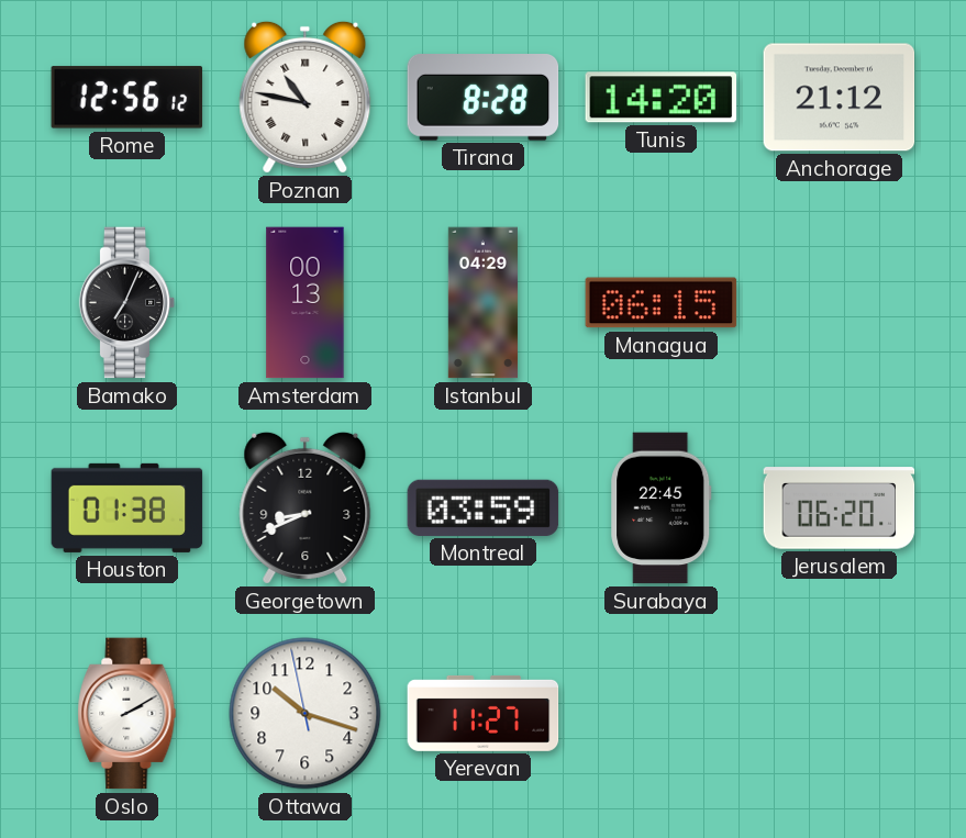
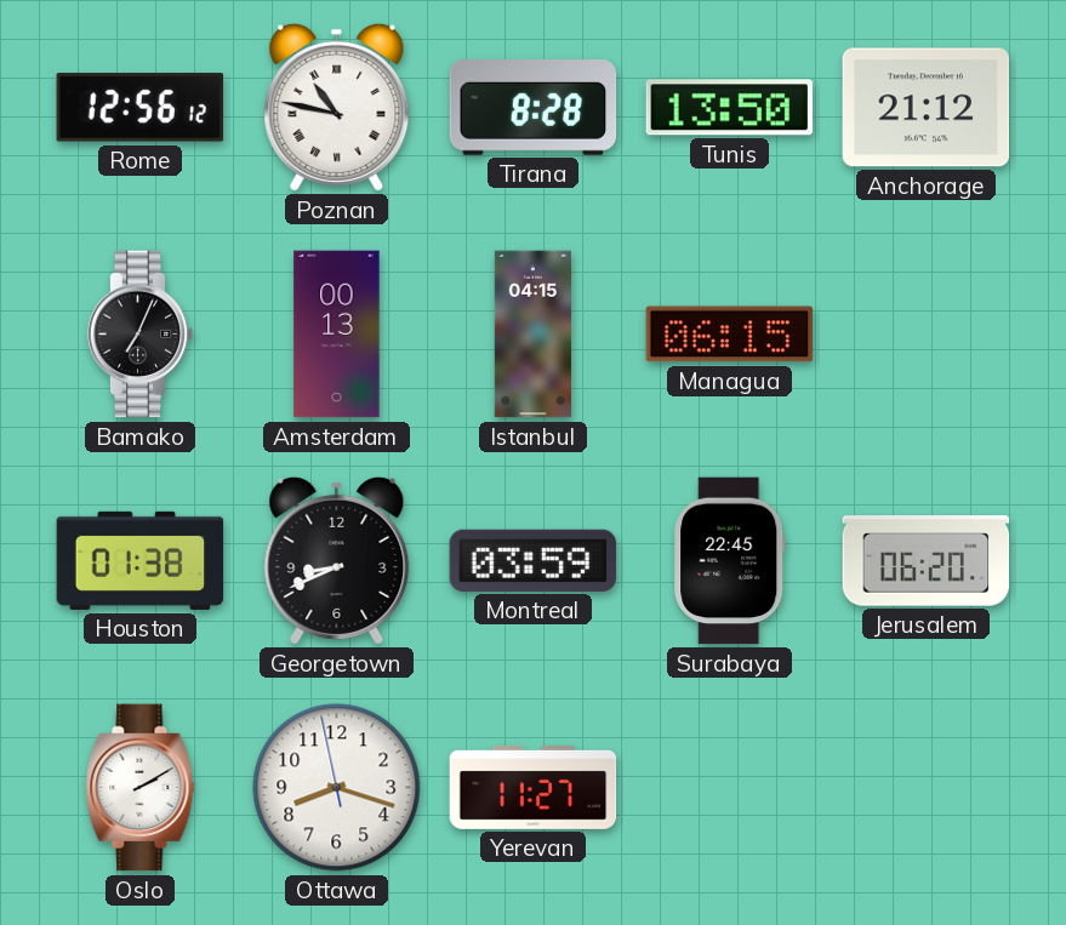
Tunis: 14:20 -> 13:50 (730, 108)
Istanbul: 04:29 -> 04:15 (532, 335)
Ottawa: 10:17 -> 8:17 (337, 788)
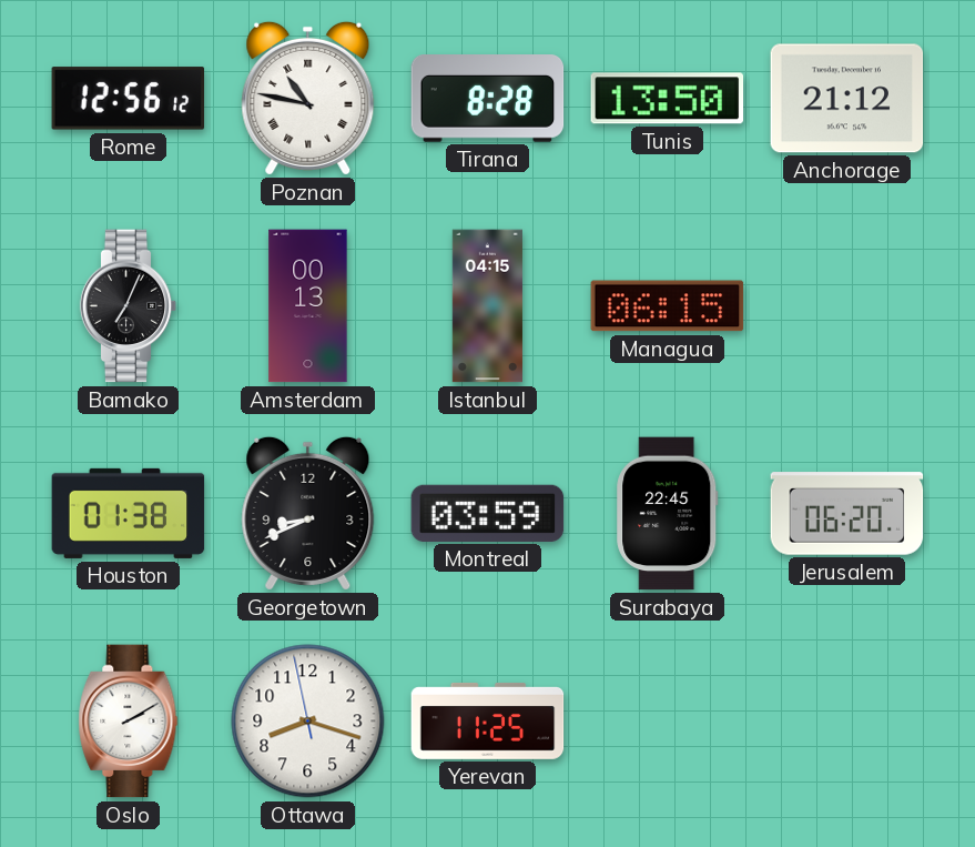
Yerevan: 11:27 -> 11:25 (488, 720)
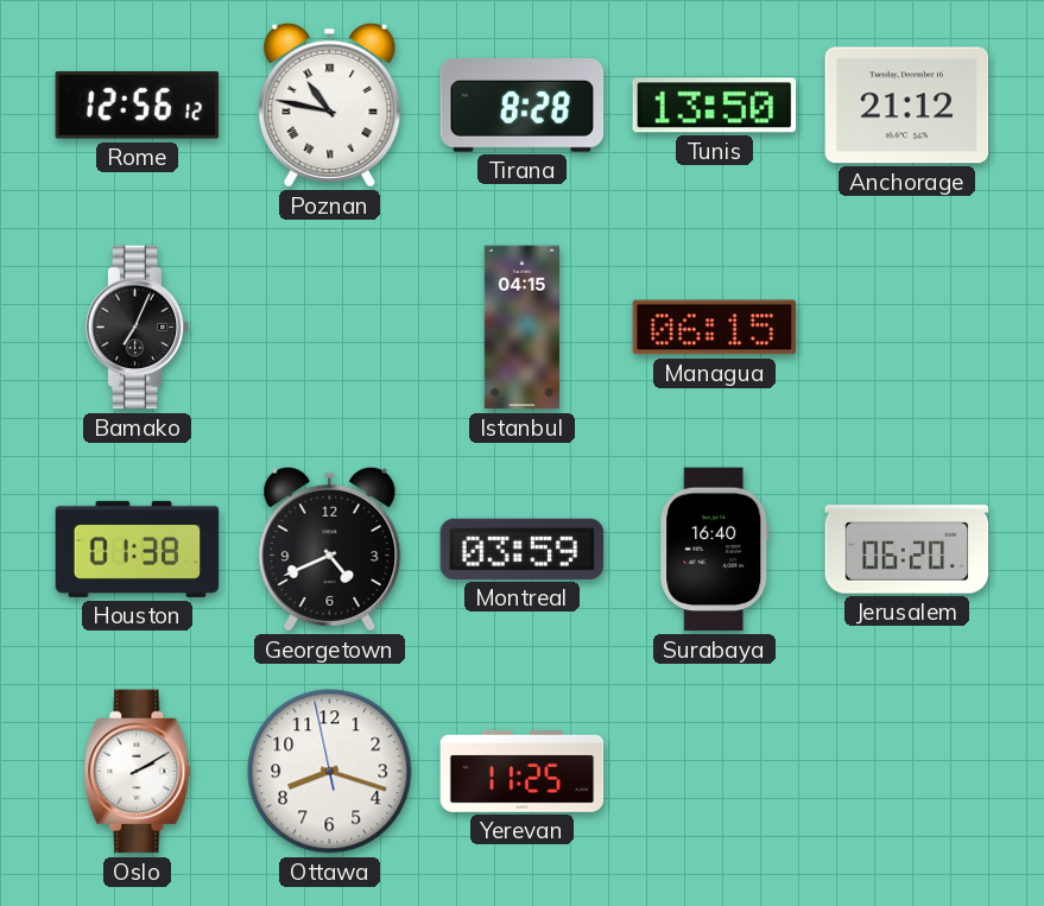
Amsterdam: 00:13 -> none (308, 306)
Georgetown: 8:41 -> 4:41 (330, 549)
Surabaya: 22:45 -> 16:40 (715, 550)
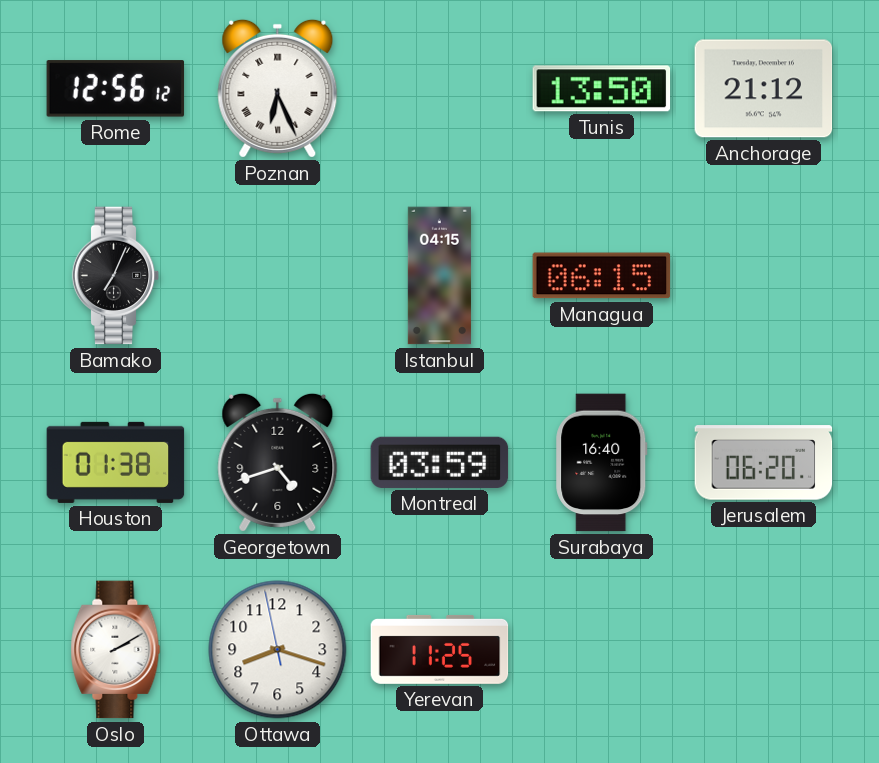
Poznan: 10:47 -> 6:26 (278, 88)
Tirana: 8:28 -> none (523, 106)
Georgetown: 4:41 -> 4:42 (278, 462)
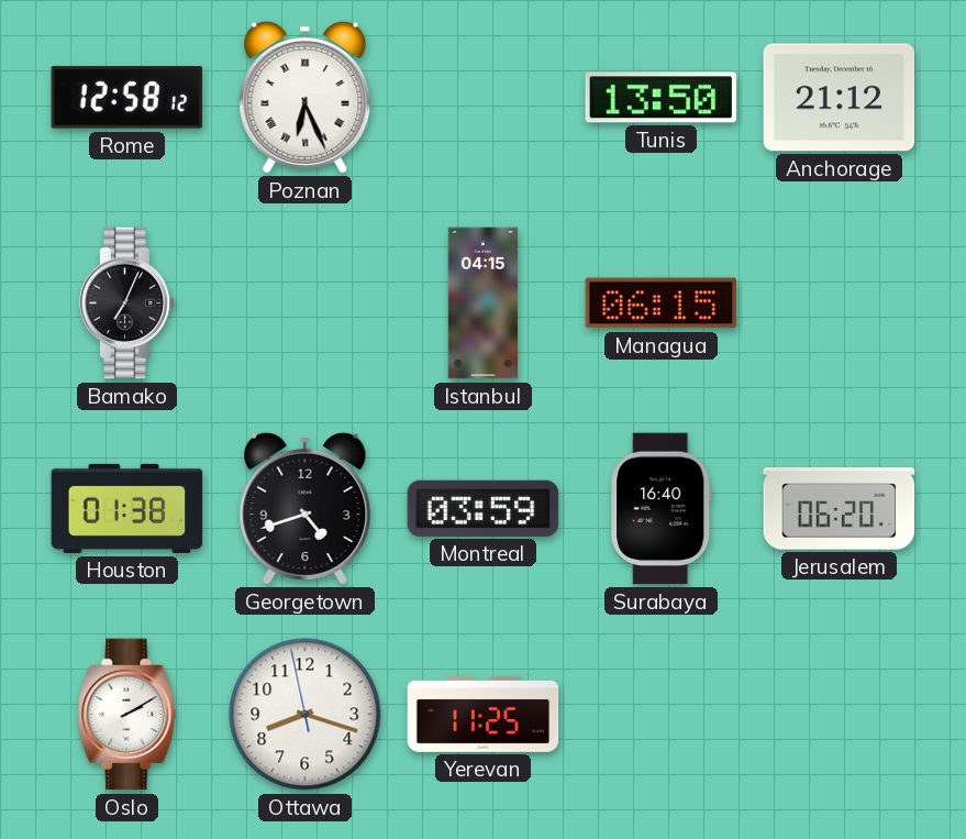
Rome: 12:56 -> 12:58 (127, 98)
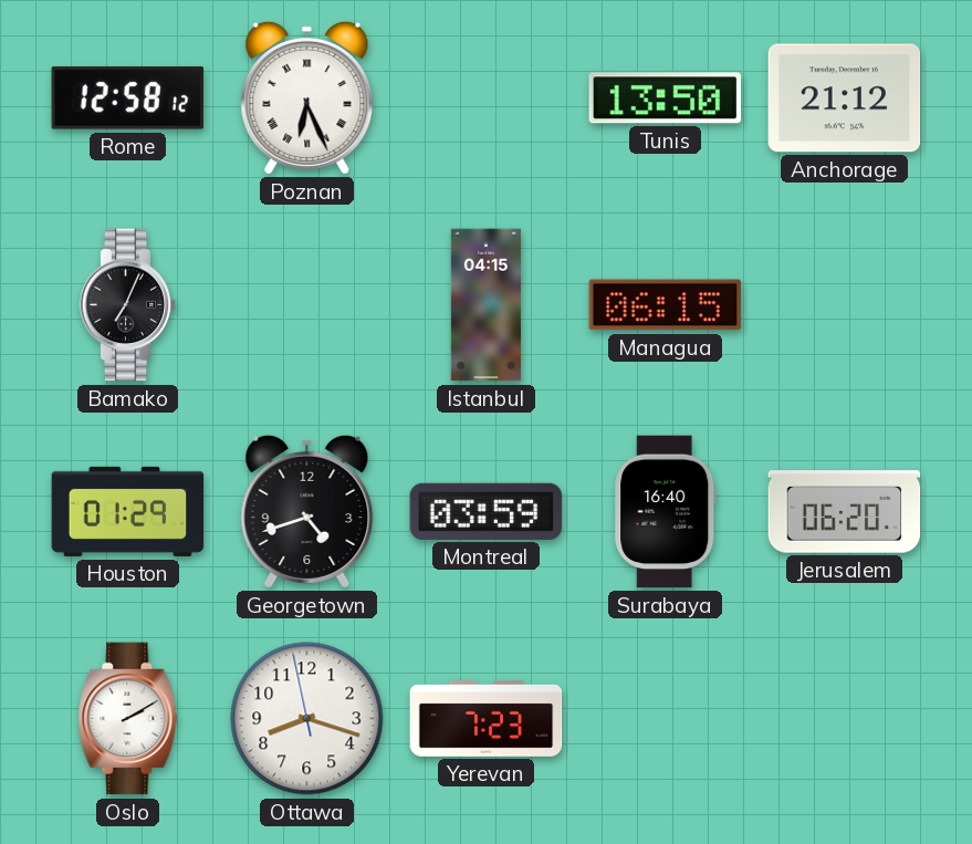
Houston: 01:38 -> 01:29 (128, 511)
Yerevan: 11:25 -> 7:23 (487, 718)
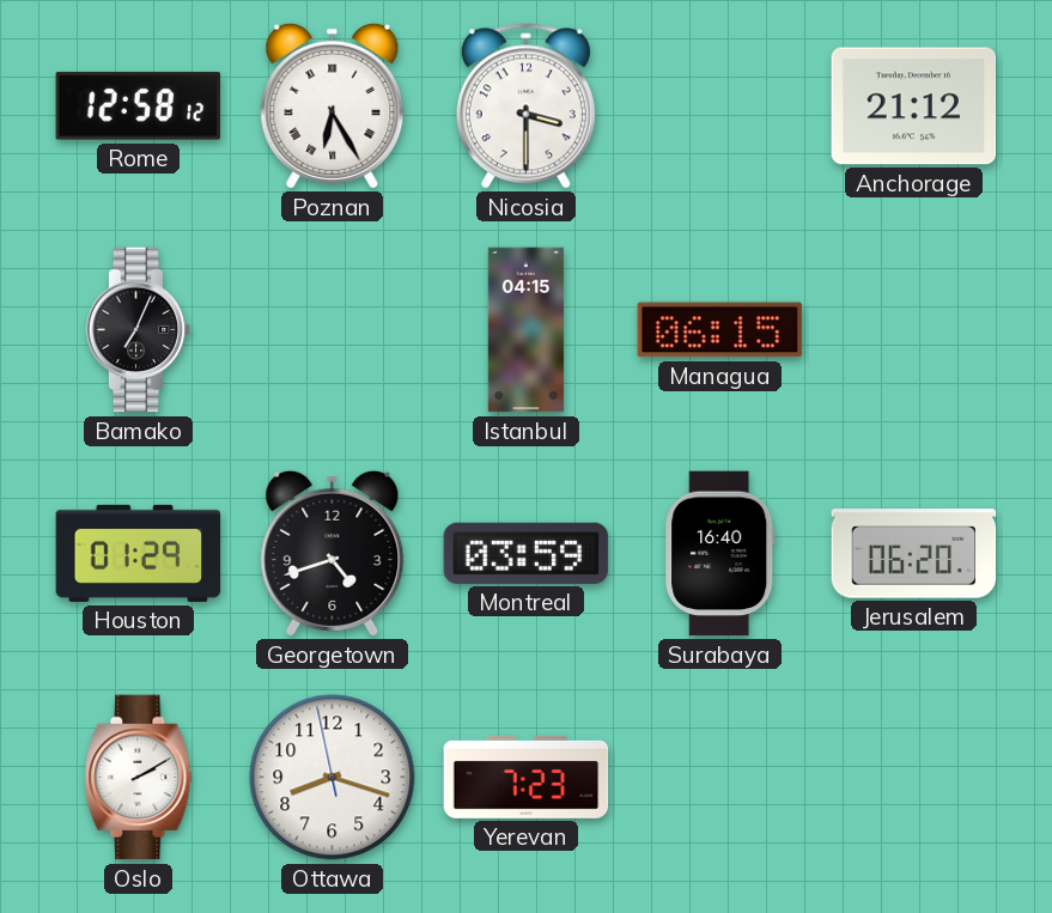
Poznan: 6:26 -> 6:25 (333, 105)
Nicosia: none -> 3:30 (525, 106)
Tunis: 13:50 -> none (666, 98)
